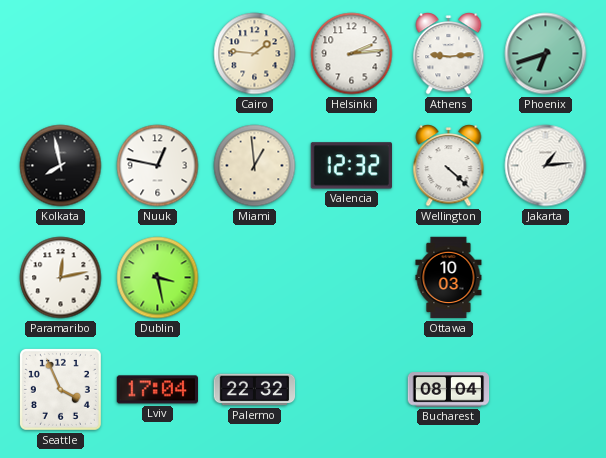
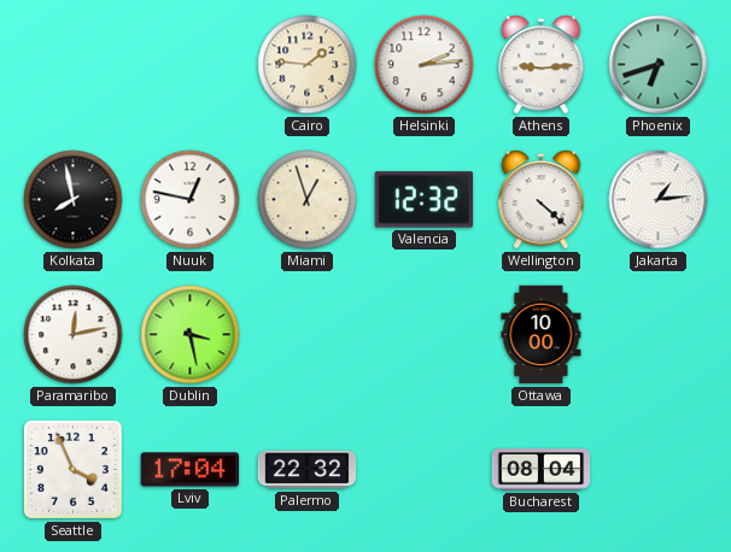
Miami: 12:59 -> 12:57 (308, 200)
Ottawa: 10:03 -> 10:00 (542, 335)
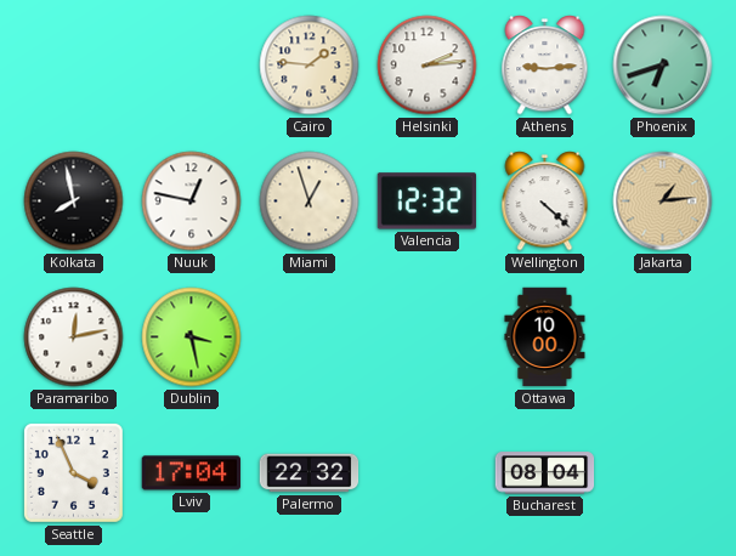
Jakarta dial: white -> champagne (663, 202)
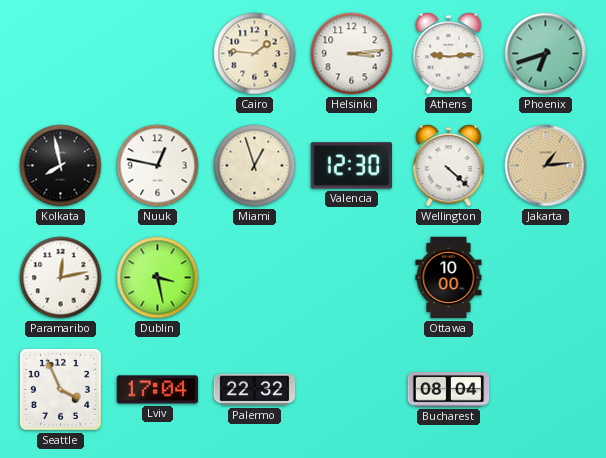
Helsinki: 2:14 -> 3:14 (352, 54)
Valencia: 12:32 -> 12:30 (351, 166)
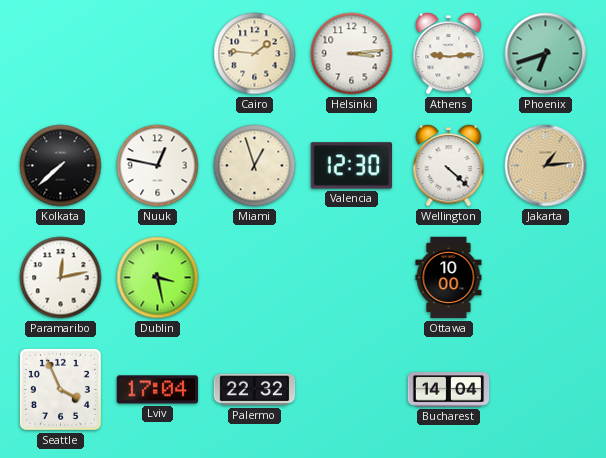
Kolkata: 7:58 -> 7:38 (61, 166)
Bucharest: 08:04 -> 14:04 (449, 390)
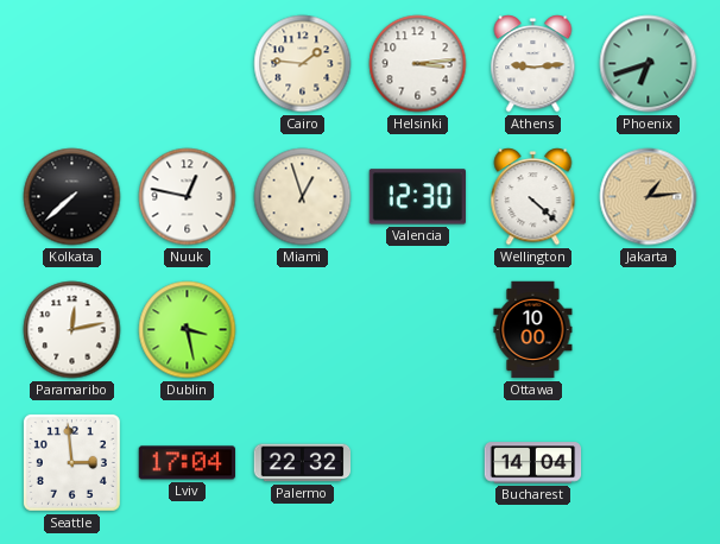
Seattle: 3:56 -> 2:59 (71, 462)
